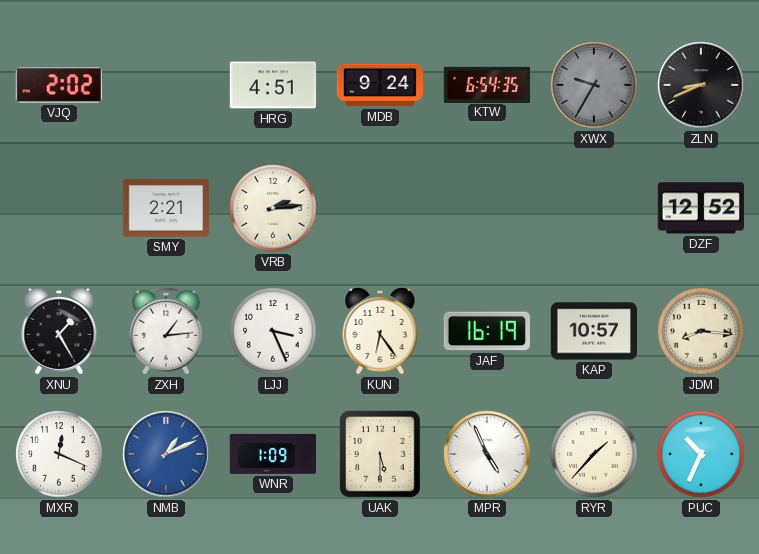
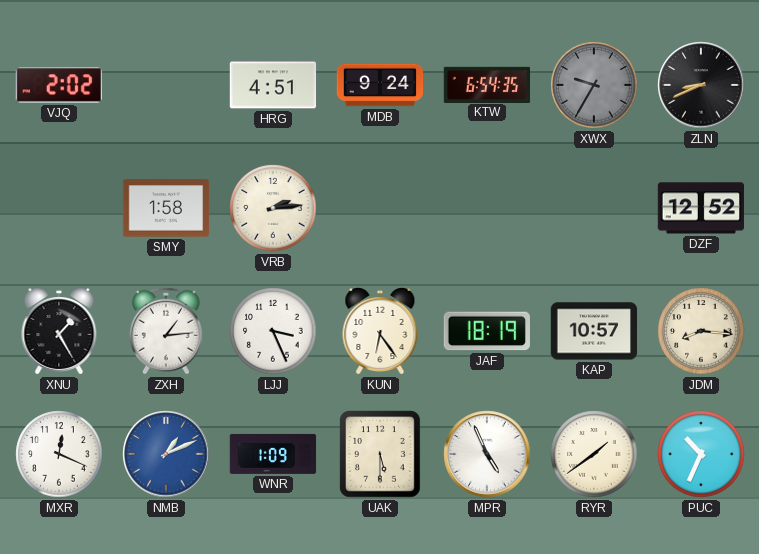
SMY: 2:21 -> 1:58 (166, 208)
JAF: 16:19 -> 18:19 (486, 331)
RYR: 1:37 -> 1:39 (594, 454)
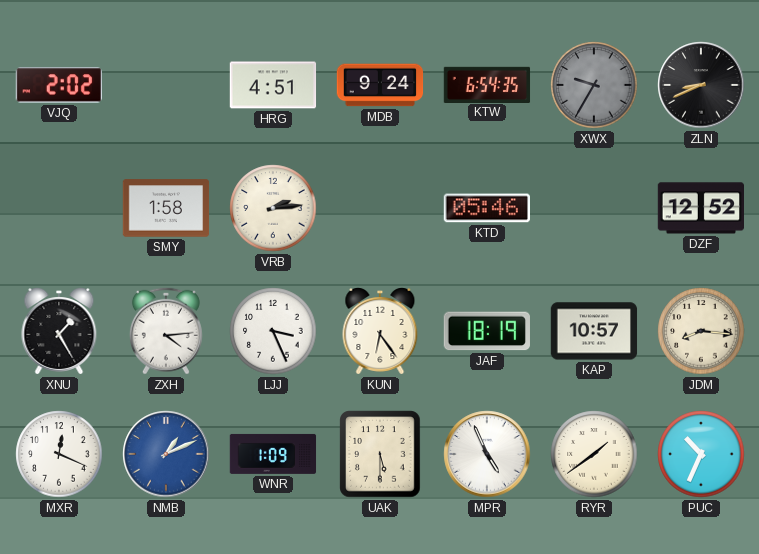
KTD: none -> 05:46 (486, 208)
ZXH: 1:14 -> 4:14 (166, 331)
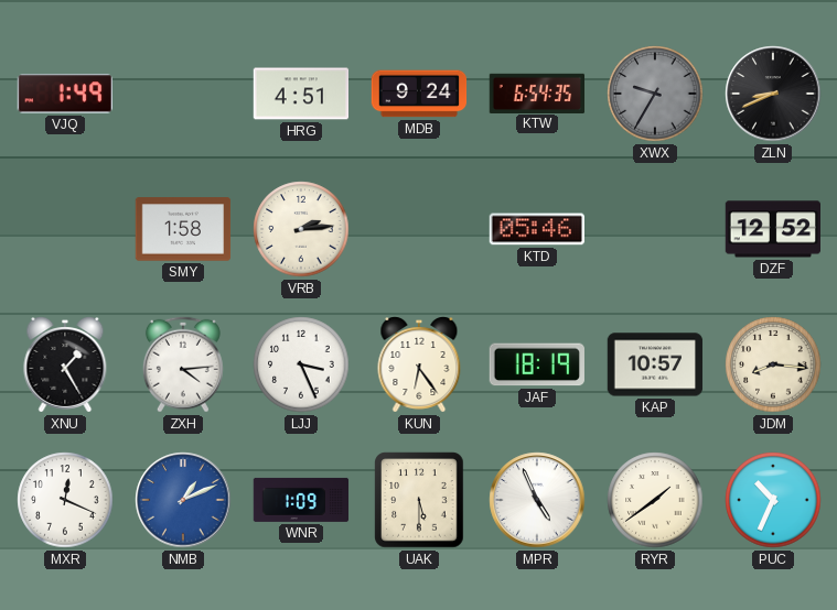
VJQ: 2:02 -> 1:49 (65, 94)
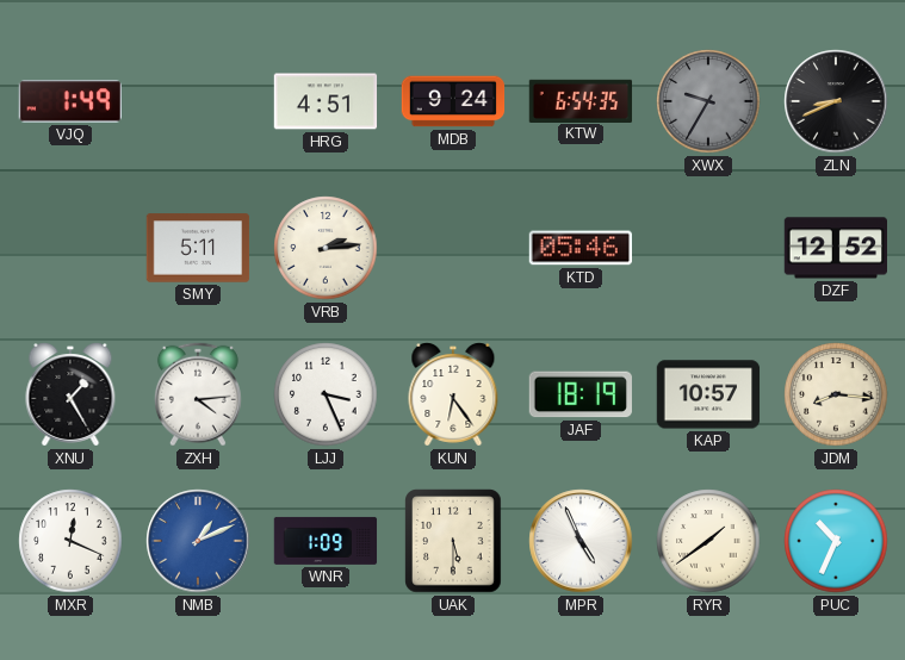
SMY: 1:58 -> 5:11 (198, 248)
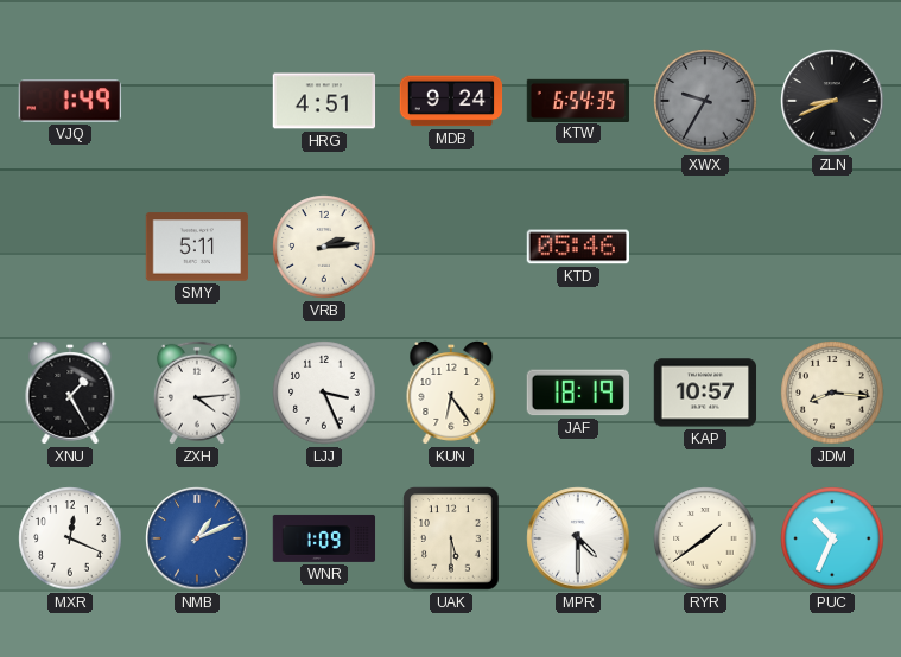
DZF: 12:52 -> none (835, 248)
MPR: 4:56 -> 4:30 (578, 538)
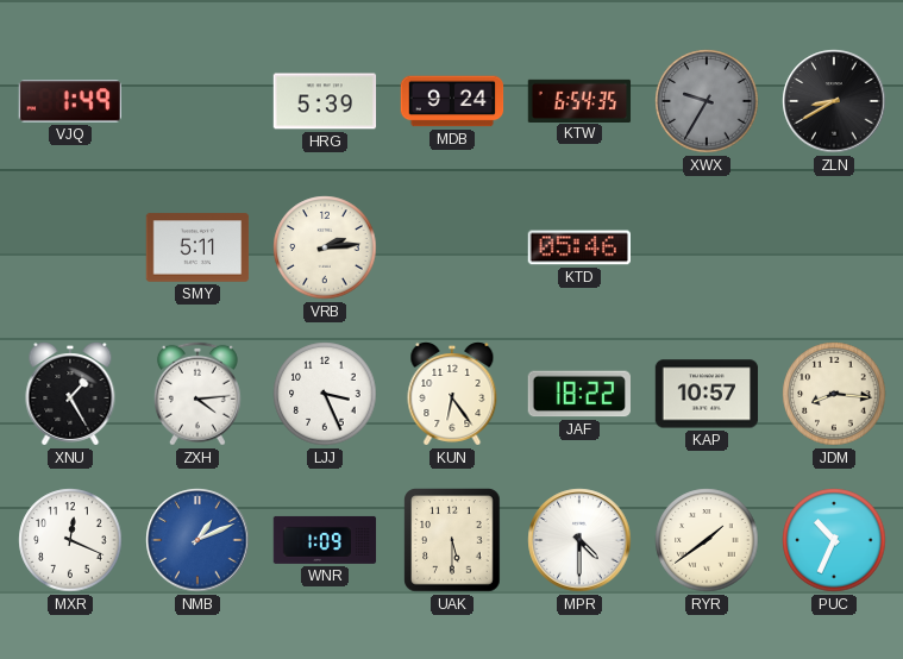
HRG: 4:51 -> 5:39 (325, 101)
ZLN: 8:41 -> 8:40 (834, 101)
JAF: 18:19 -> 18:22 (578, 394)
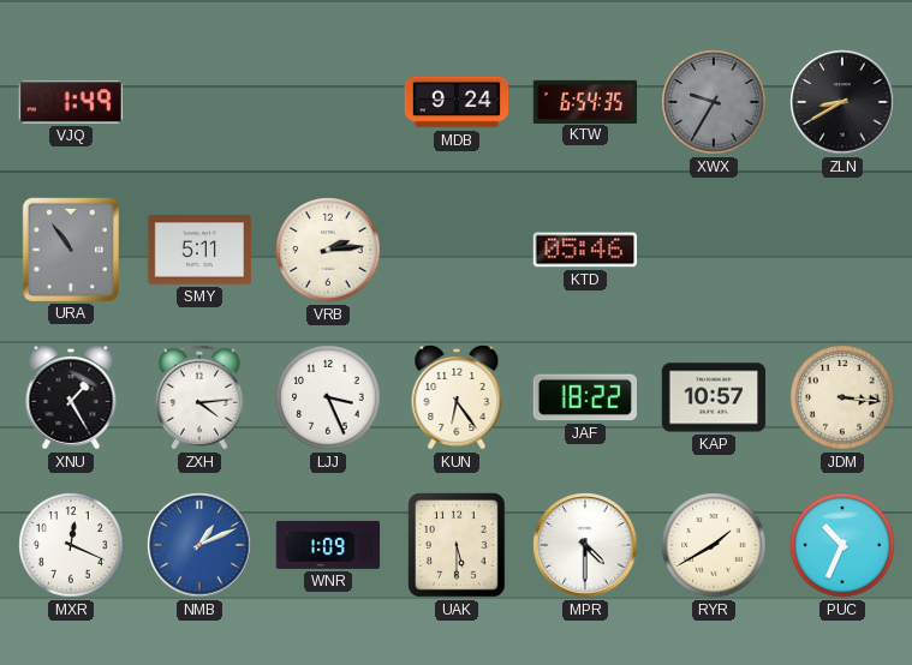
HRG: 5:39 -> none (325, 101)
URA: none -> 10:54 (71, 248)
JDM: 8:16 -> 3:16 (842, 397)
RYR: 1:39 -> 1:40 (714, 545)
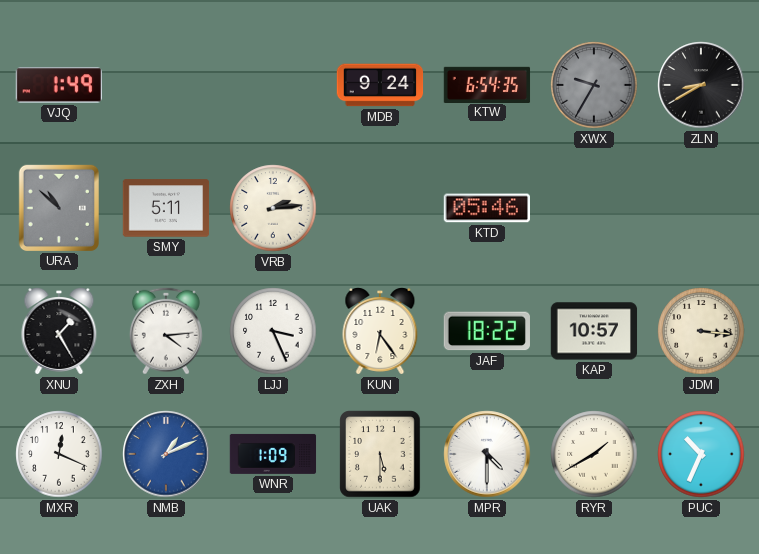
URA: 10:54 -> 10:52 (59, 207)
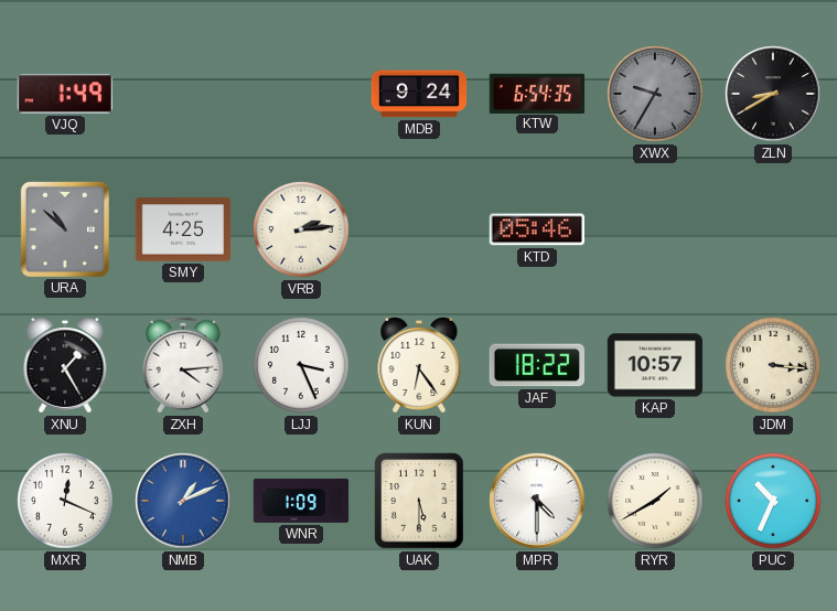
SMY: 5:11 -> 4:25 (183, 229)
